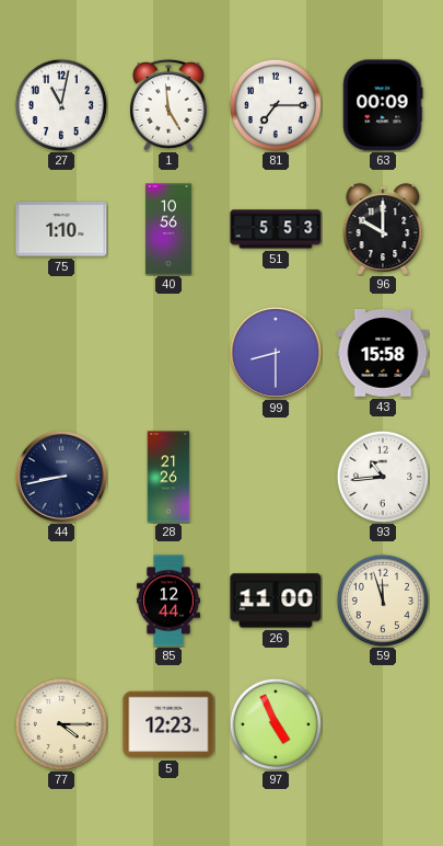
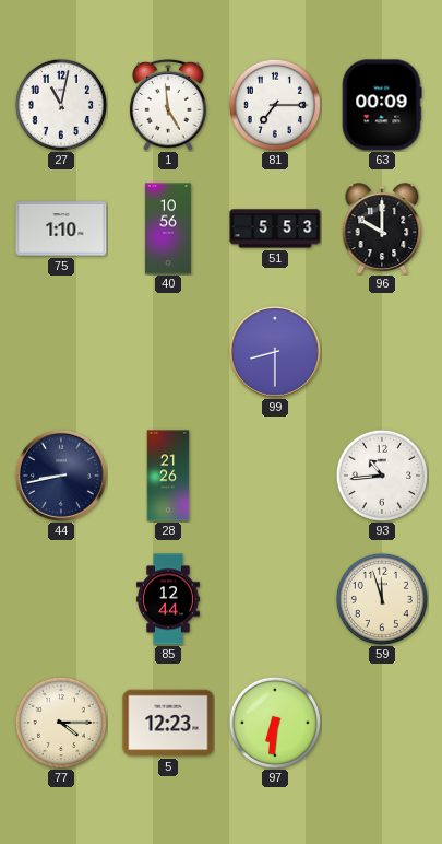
43: 15:58 -> none (383, 353)
26: 11:00 -> none (276, 601)
97: 4:56 -> 6:31 (275, 723)
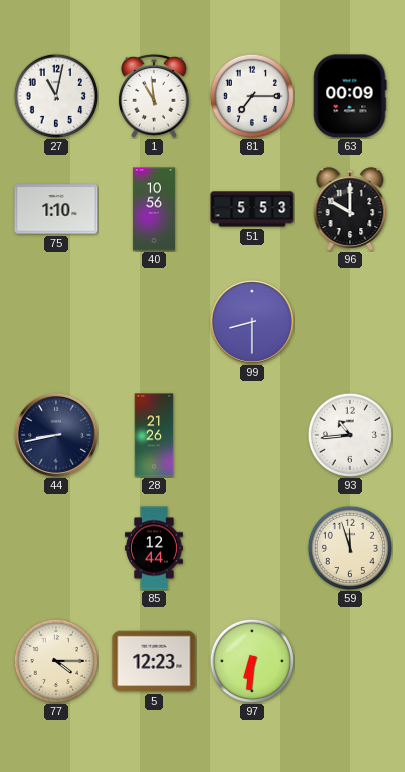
1: 4:59 -> 10:59 (155, 96)
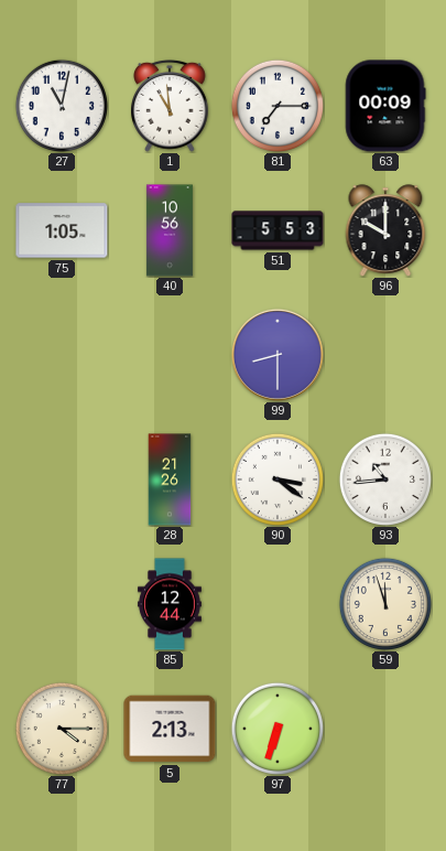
75: 1:10 -> 1:05 (62, 230)
44: 8:43 -> none (56, 435)
90: none -> 3:21 (278, 480)
5: 12:23 -> 2:13 (170, 729)
97: 6:31 -> 6:33 (278, 729)
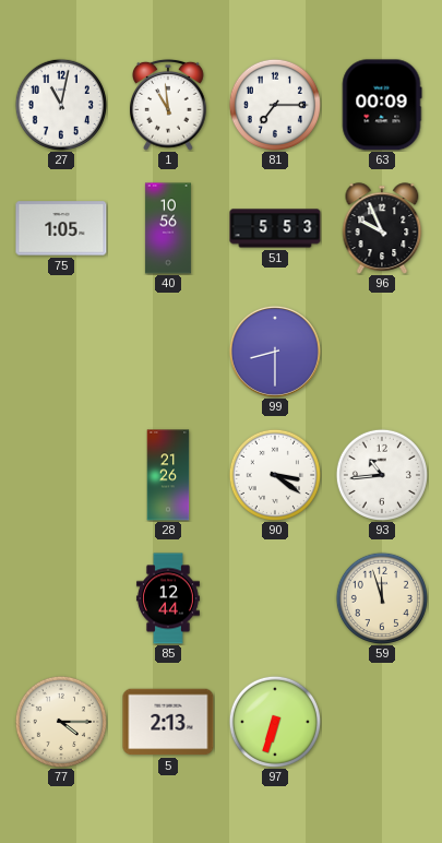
96: 10:00 -> 9:56 (382, 228)
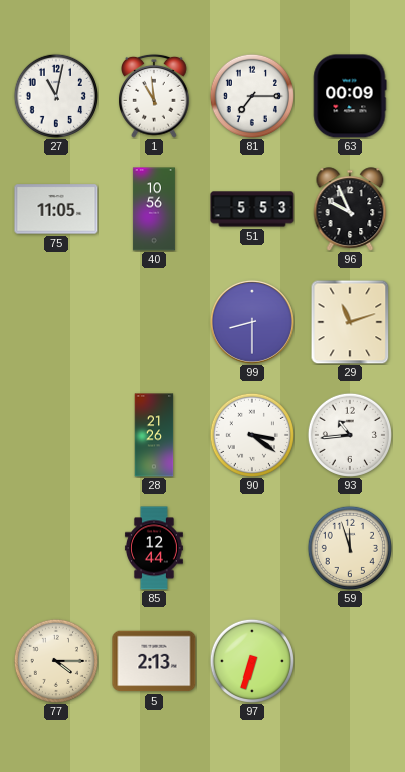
75: 1:05 -> 11:05 (56, 209)
29: none -> 11:12 (350, 322)
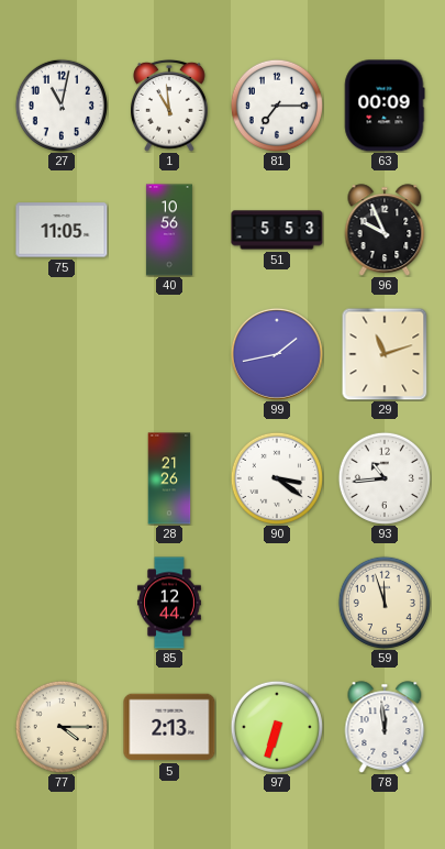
99: 8:30 -> 1:43 (277, 354)
78: none -> 11:59 (385, 727)
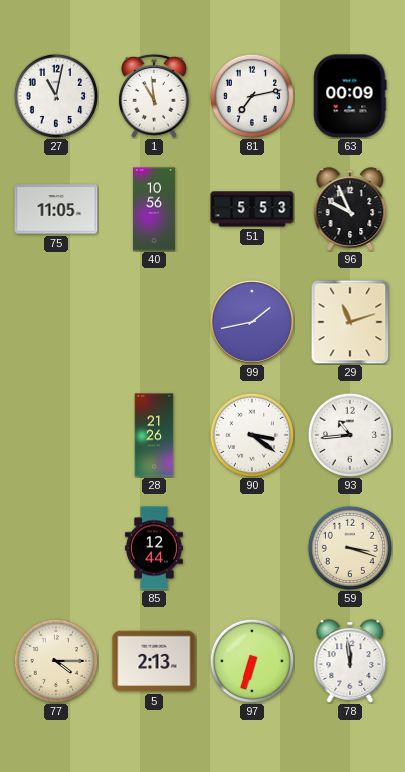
81: 7:15 -> 7:13 (252, 96)
59: 11:57 -> 3:18 (350, 548)
